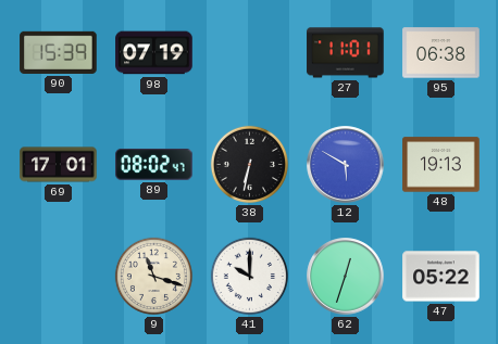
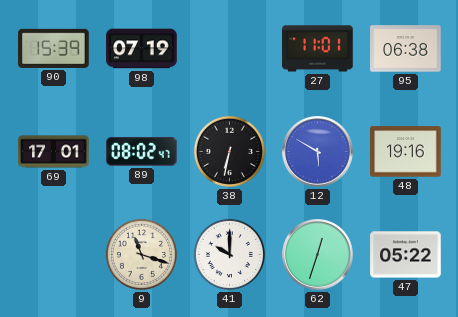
48: 19:13 -> 19:16 (406, 152)
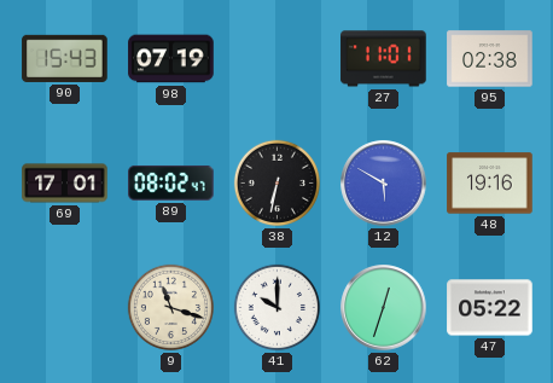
90: 15:39 -> 15:43 (65, 58)
95: 06:38 -> 02:38 (490, 59)
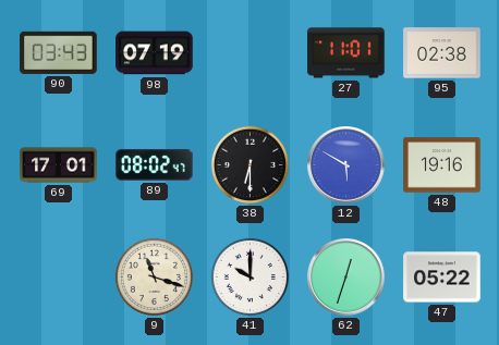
90: 15:43 -> 03:43 (59, 52)
38: 6:32 -> 6:30 (249, 164)
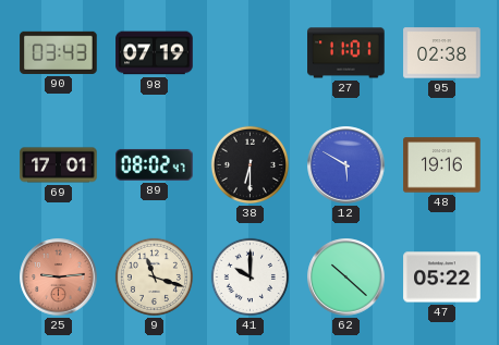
25: none -> 9:14 (59, 278)
62: 12:33 -> 10:22 (346, 278)
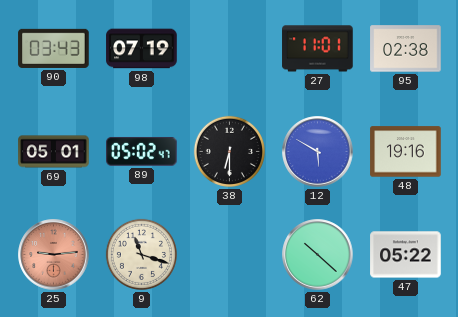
69: 17:01 -> 05:01 (54, 152)
89: 08:02 -> 05:02 (142, 151)
41: 10:00 -> none (249, 276)
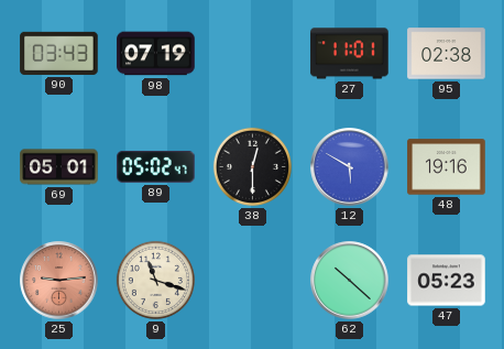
38: 6:30 -> 12:30 (252, 166)
47: 05:22 -> 05:23 (447, 281)
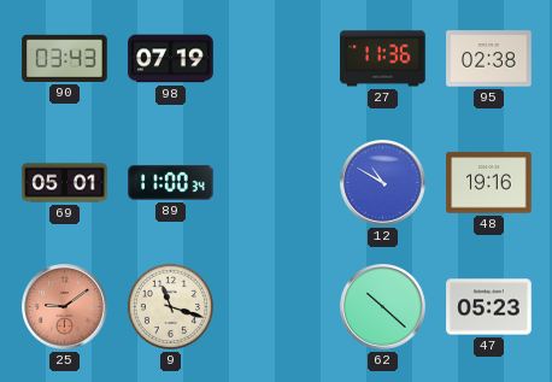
27: 11:01 -> 11:36 (383, 59)
89: 05:02 -> 11:00 (171, 182)
38: 12:30 -> none (252, 166)
12: 5:50 -> 10:50 (383, 183)
25: 9:14 -> 9:09 (65, 307)
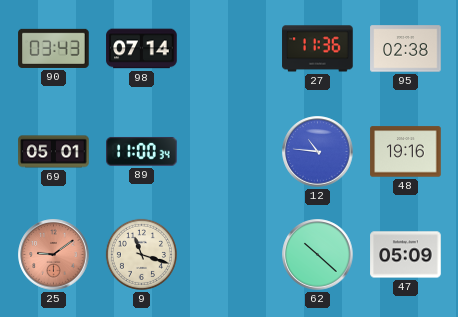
98: 07:19 -> 07:14 (142, 49)
12: 10:50 -> 10:46 (318, 152)
47: 05:23 -> 05:09 (406, 255)
